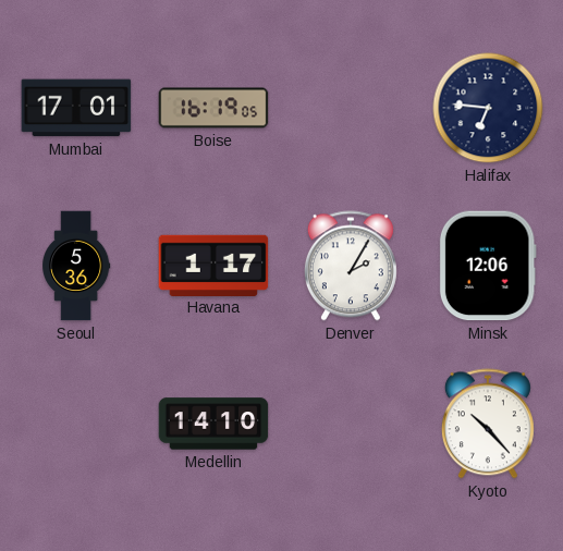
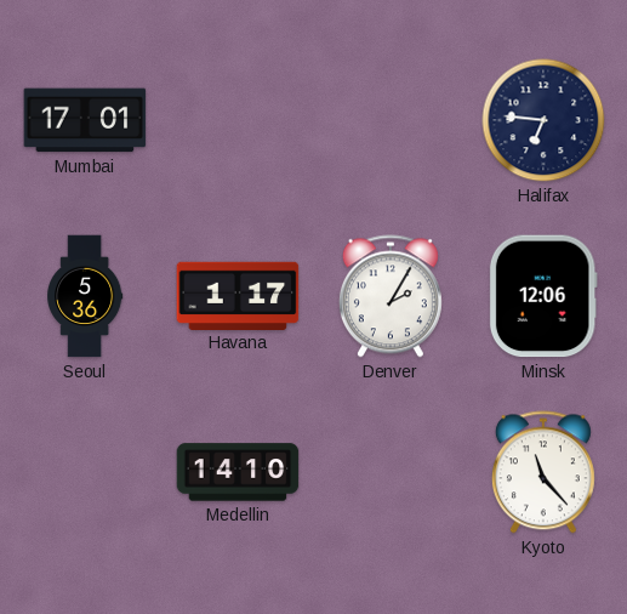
Boise: 16:19 -> none (213, 108)
Kyoto: 10:23 -> 11:23 (543, 472)
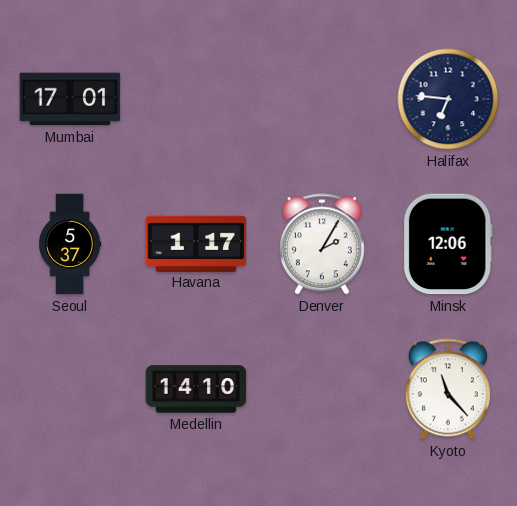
Seoul: 5:36 -> 5:37 (70, 244)
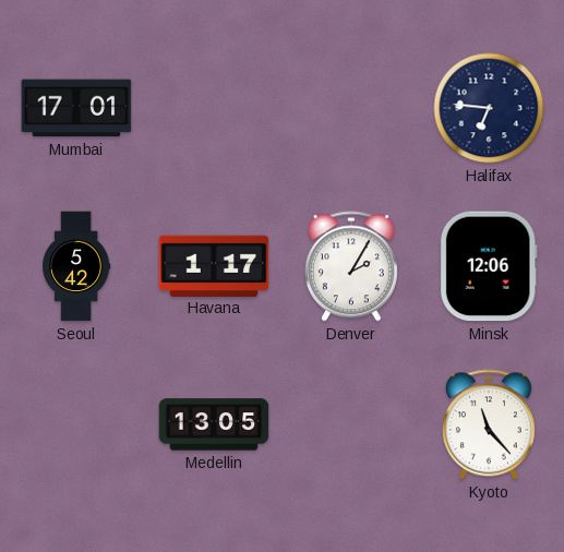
Seoul: 5:37 -> 5:42 (76, 266)
Medellin: 14:10 -> 13:05 (214, 424)
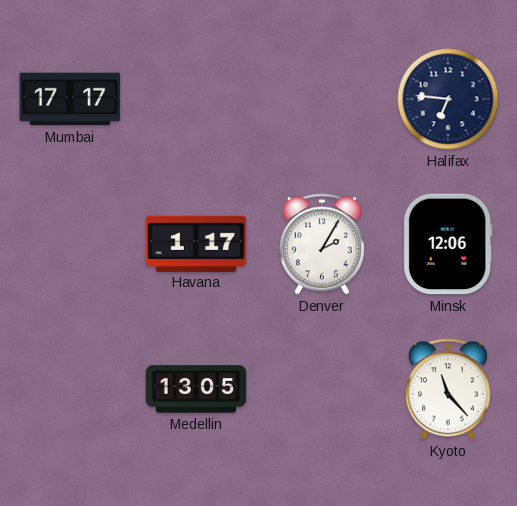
Mumbai: 17:01 -> 17:17 (70, 99)
Seoul: 5:42 -> none (76, 266)
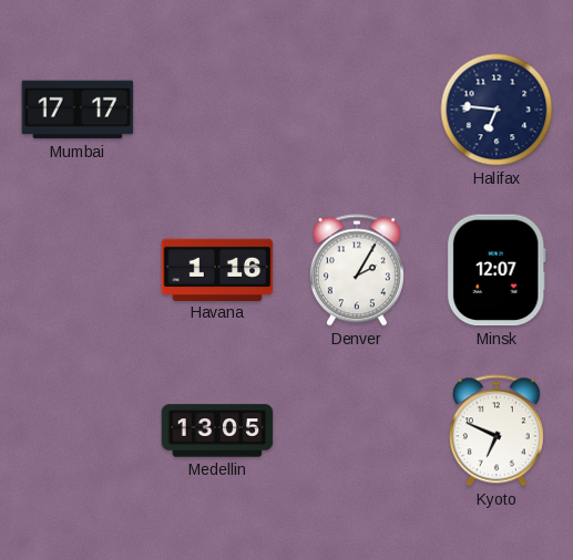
Havana: 1:17 -> 1:16 (217, 269)
Minsk: 12:06 -> 12:07 (497, 270)
Kyoto: 11:23 -> 6:49 (497, 431)
